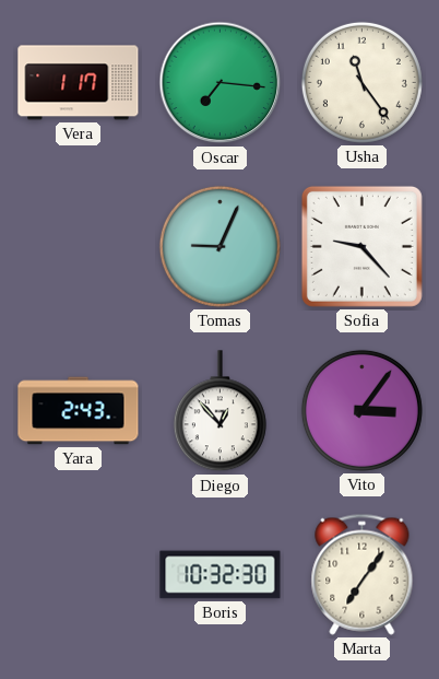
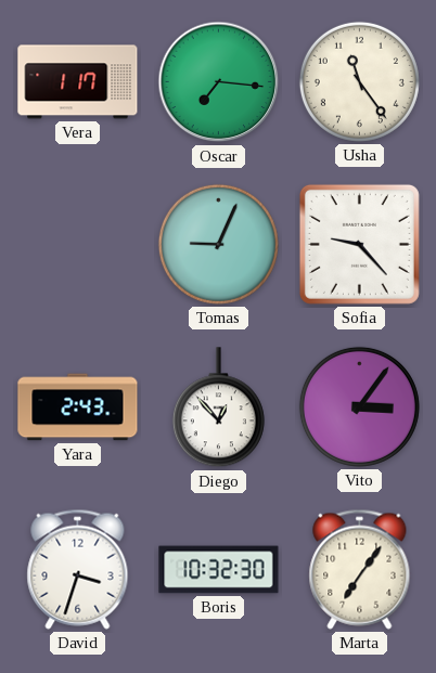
David: none -> 3:33 (78, 569)
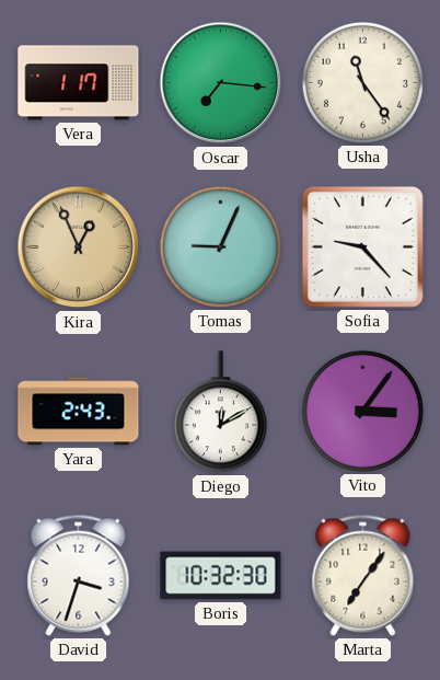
Kira: none -> 12:56 (79, 247)
Diego: 12:53 -> 12:10 (220, 412)
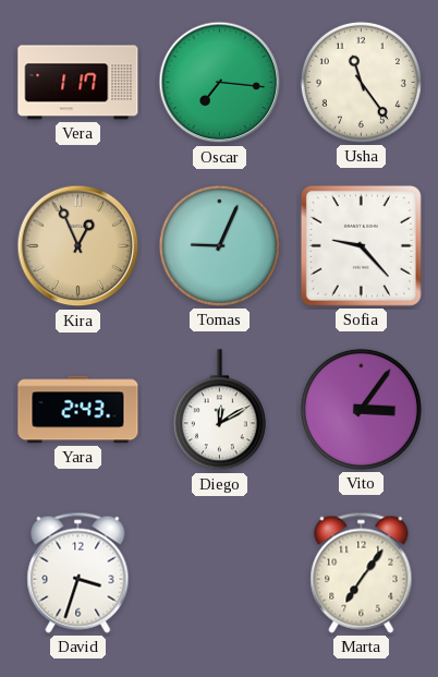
Boris: 10:32 -> none (221, 576)
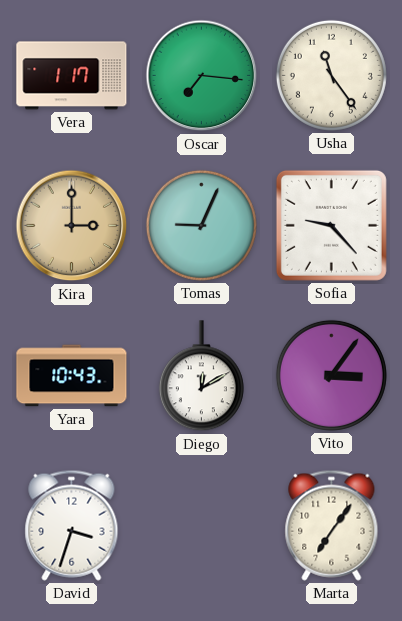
Kira: 12:56 -> 3:00 (72, 226)
Yara: 2:43 -> 10:43 (72, 376)
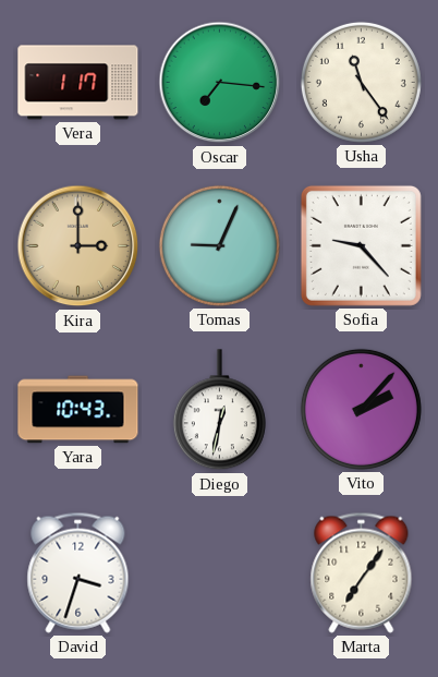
Diego: 12:10 -> 12:32 (219, 410)
Vito: 3:06 -> 2:07 (361, 409)
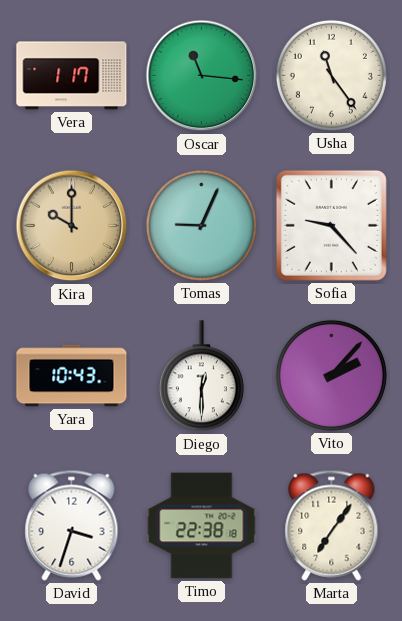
Oscar: 7:16 -> 11:16 (202, 76)
Kira: 3:00 -> 10:00 (72, 226)
Diego: 12:32 -> 12:30 (201, 376)
Timo: none -> 22:38 (202, 526)
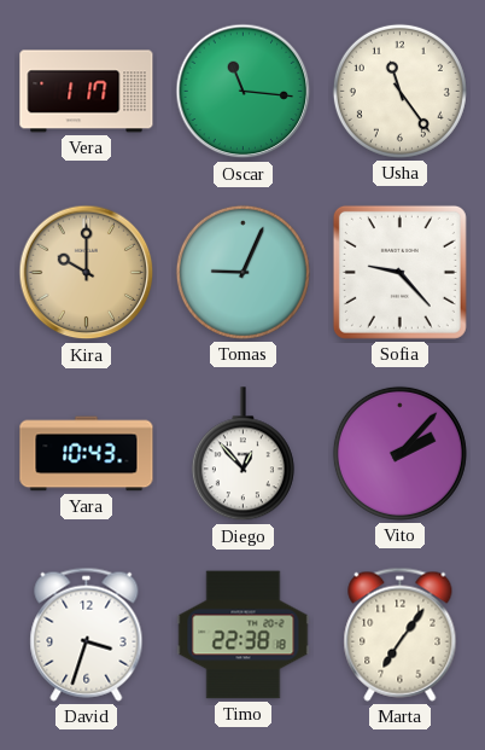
Diego: 12:30 -> 12:53 (242, 454)
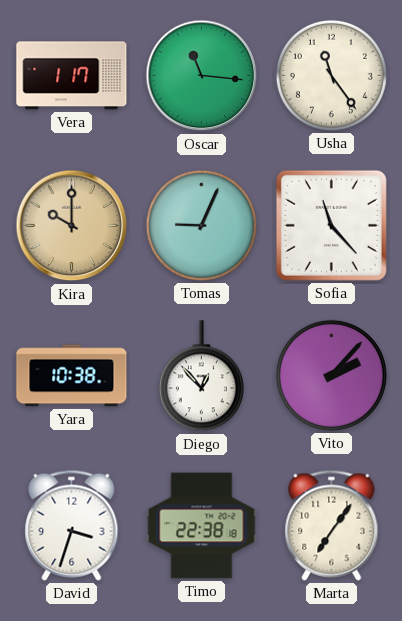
Sofia: 9:23 -> 11:23 (331, 225)
Yara: 10:43 -> 10:38 (72, 376)
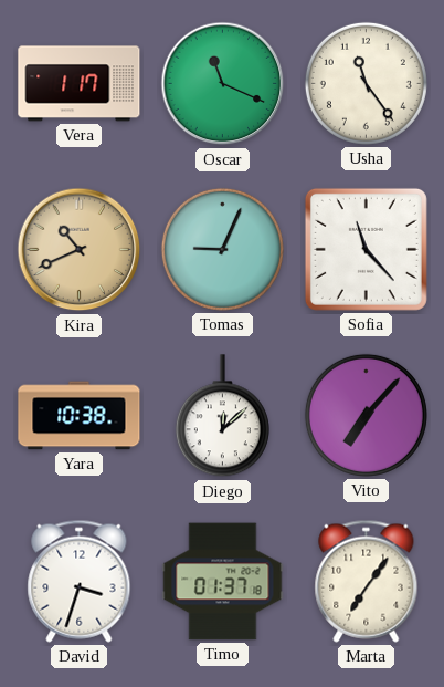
Oscar: 11:16 -> 11:19 (223, 84)
Kira: 10:00 -> 10:41 (80, 250)
Diego: 12:53 -> 12:08 (222, 416)
Vito: 2:07 -> 7:07 (366, 415)
Timo: 22:38 -> 01:37 (223, 582)
